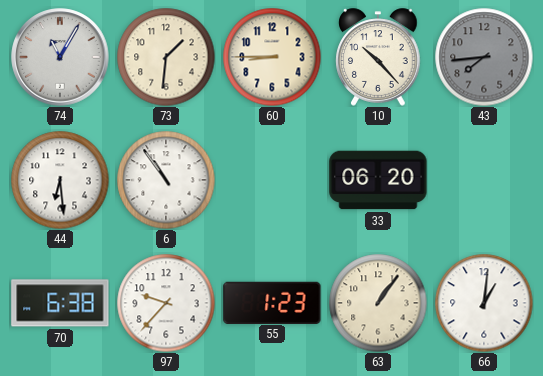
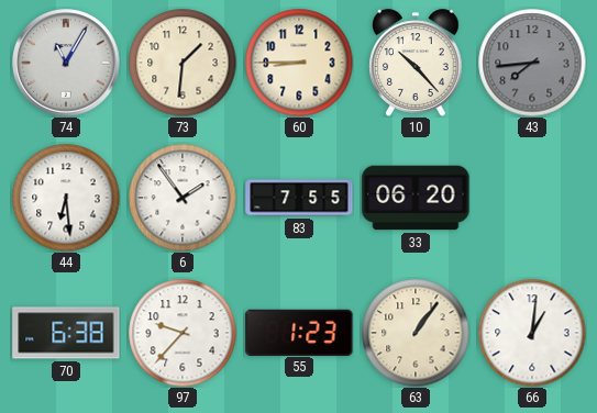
6: 10:54 -> 1:54 (183, 198)
83: none -> 7:55 (299, 198)
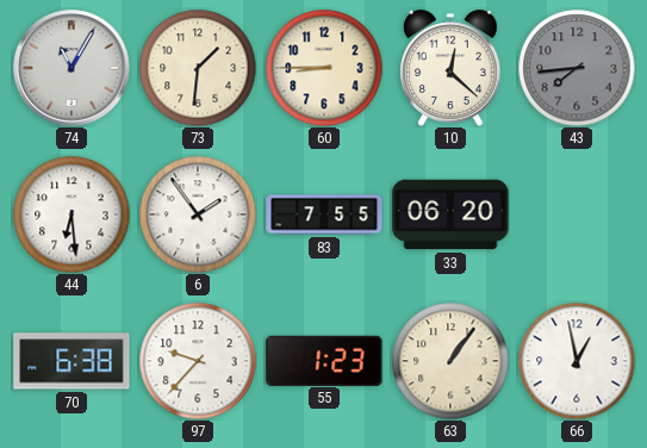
10: 10:23 -> 12:22 (450, 68)
66: 1:01 -> 12:58 (577, 361)
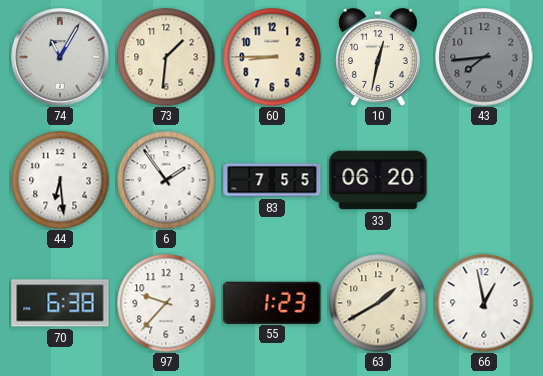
10: 12:22 -> 12:32 (378, 57)
63: 1:06 -> 1:40 (378, 303)
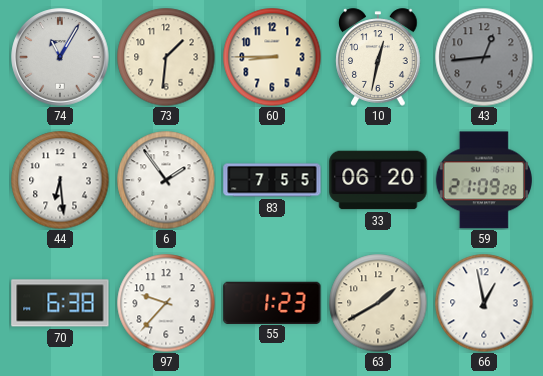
43: 7:44 -> 12:44 (484, 57)
59: none -> 21:09 (484, 180)
